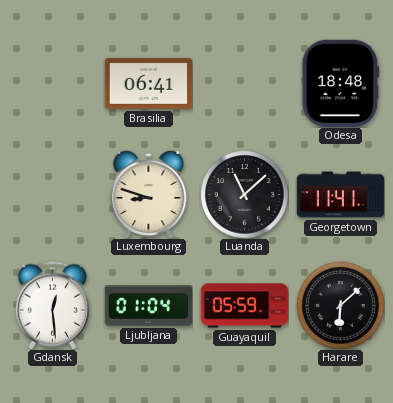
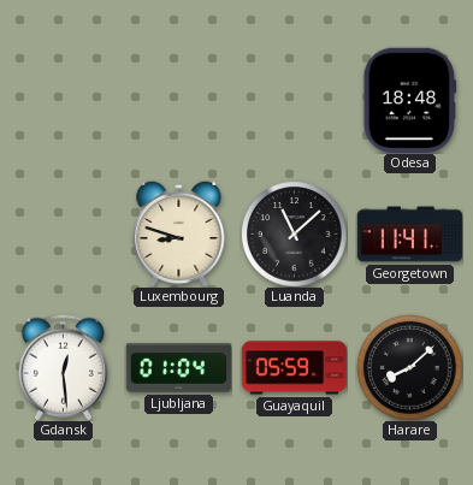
Brasilia: 06:41 -> none (148, 83)
Harare: 6:08 -> 8:08 (409, 367)
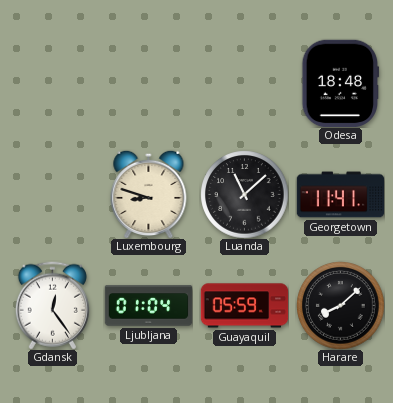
Gdansk: 12:29 -> 12:24 (52, 305)
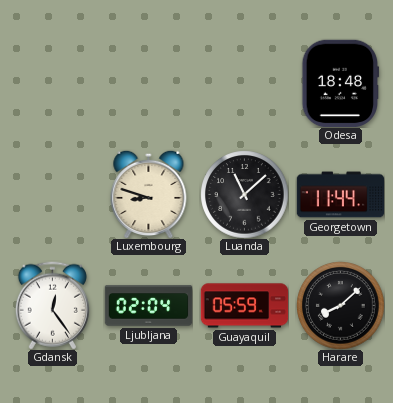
Georgetown: 11:41 -> 11:44 (340, 195)
Ljubljana: 01:04 -> 02:04 (148, 306)
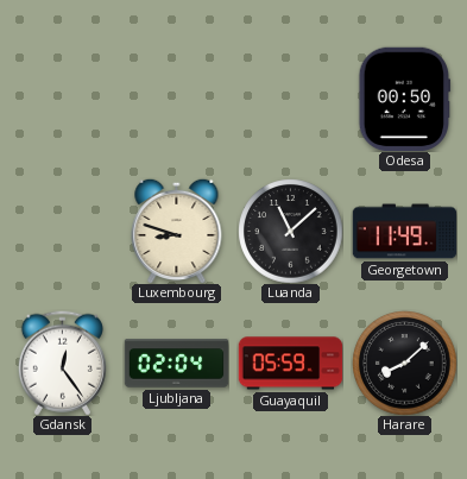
Odesa: 18:48 -> 00:50 (405, 99)
Georgetown: 11:44 -> 11:49 (404, 232)
